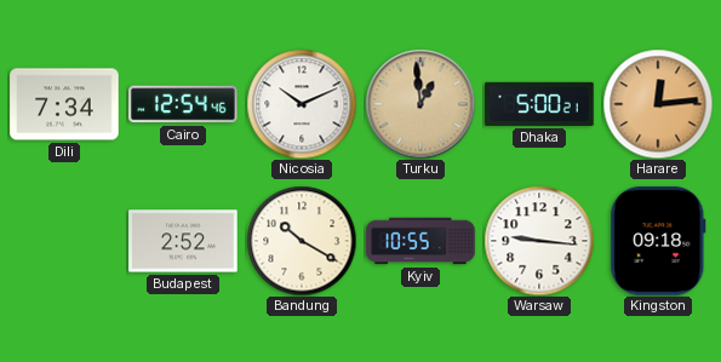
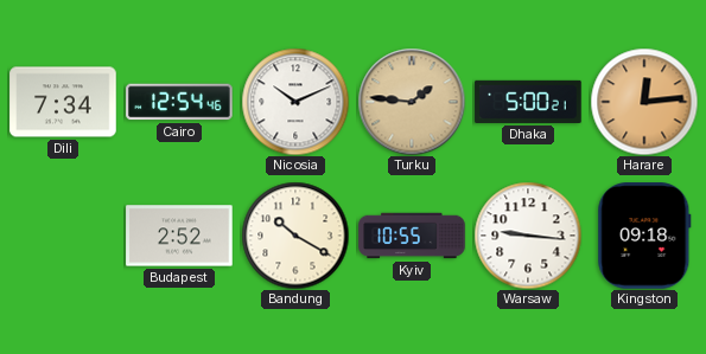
Turku: 12:59 -> 1:46 (412, 102)
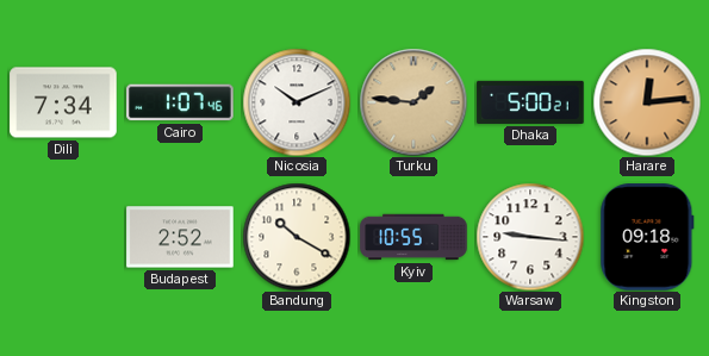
Cairo: 12:54 -> 1:07 (180, 102)
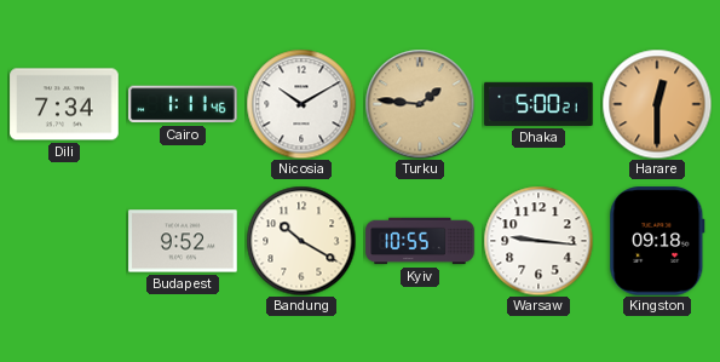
Cairo: 1:07 -> 1:11 (183, 104)
Nicosia: 10:11 -> 10:10 (301, 104)
Harare: 12:14 -> 12:30 (657, 104)
Budapest: 2:52 -> 9:52 (183, 241)
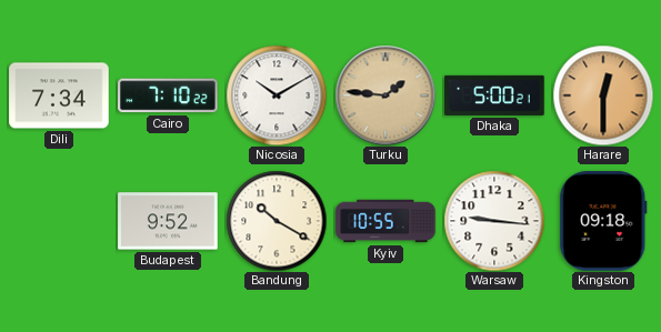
Cairo: 1:11 -> 7:10 (168, 95)
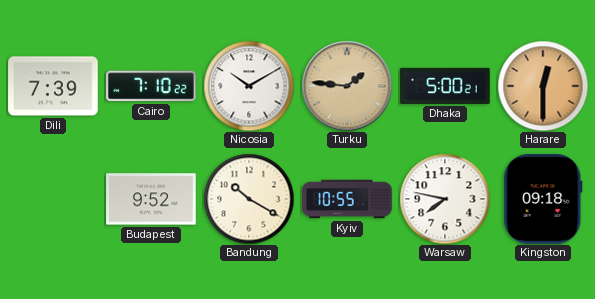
Dili: 7:34 -> 7:39 (53, 86)
Warsaw: 9:16 -> 7:47 (445, 199)
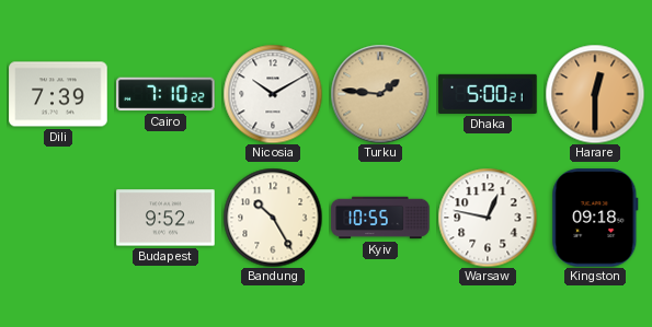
Bandung: 10:20 -> 10:25 (273, 218)
Warsaw: 7:47 -> 12:47 (488, 218)
